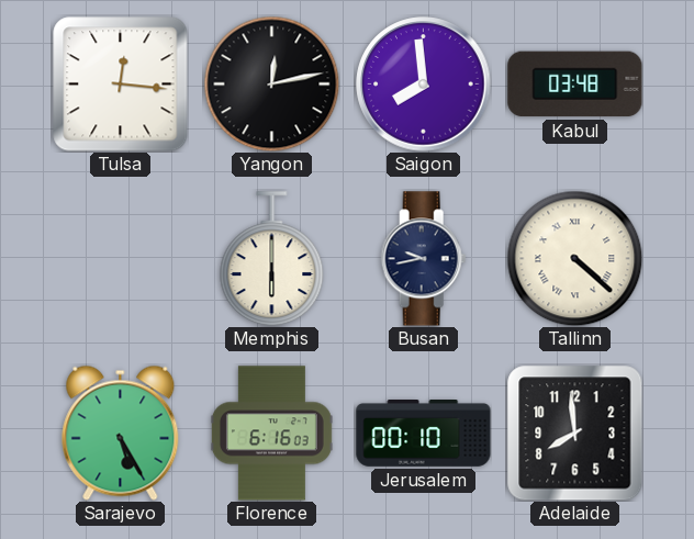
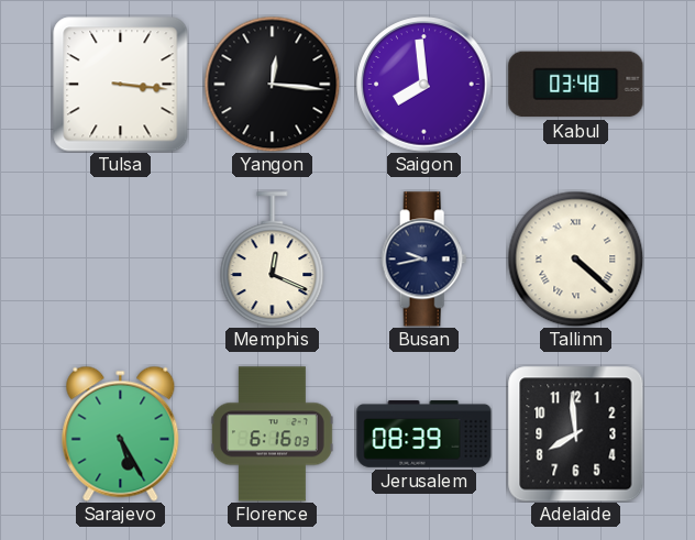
Tulsa: 12:16 -> 3:16 (121, 85)
Yangon: 12:13 -> 12:16 (272, 84)
Memphis: 6:00 -> 12:19 (273, 260)
Jerusalem: 00:10 -> 08:39 (424, 434)
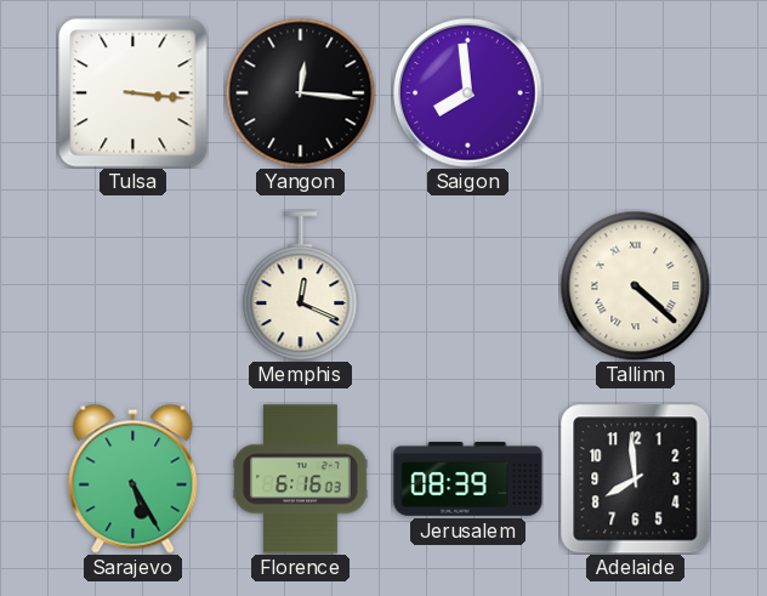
Kabul: 03:48 -> none (576, 85)
Busan: 9:43 -> none (424, 260)
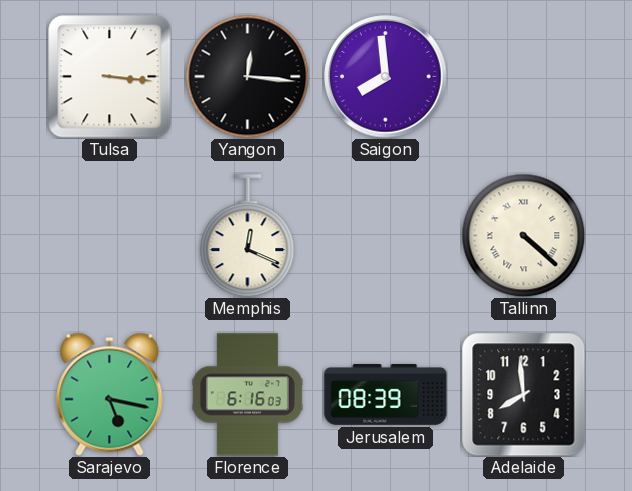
Sarajevo: 5:25 -> 5:17 (110, 394)
